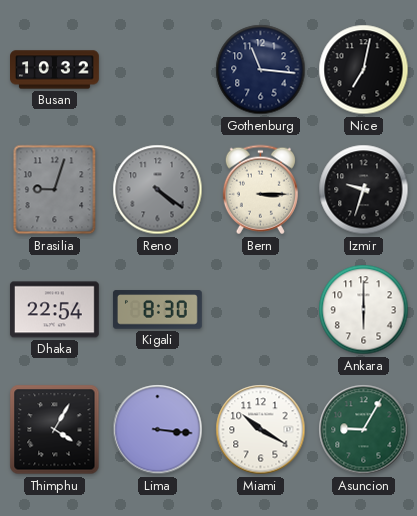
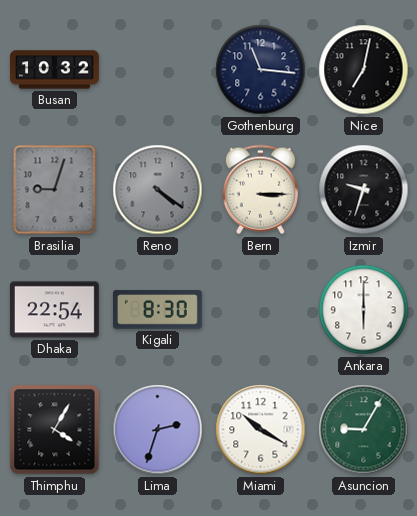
Lima: 3:16 -> 2:33 (158, 430)
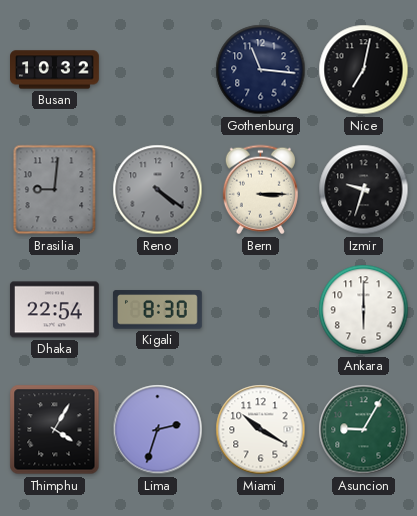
Brasilia: 9:03 -> 9:01 (55, 190)
